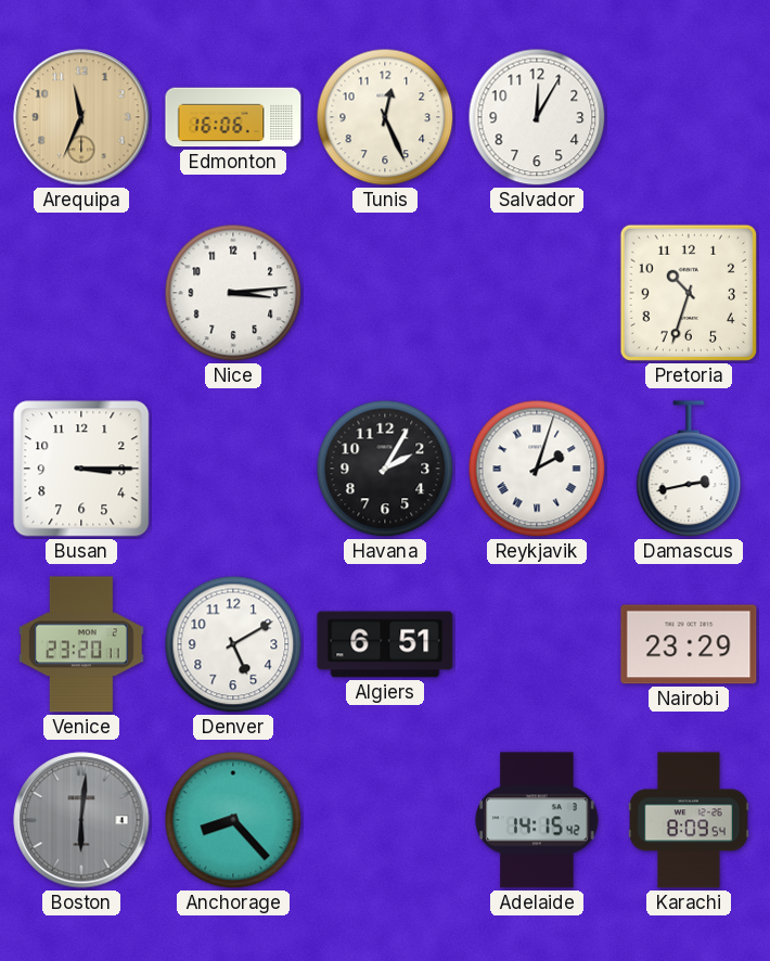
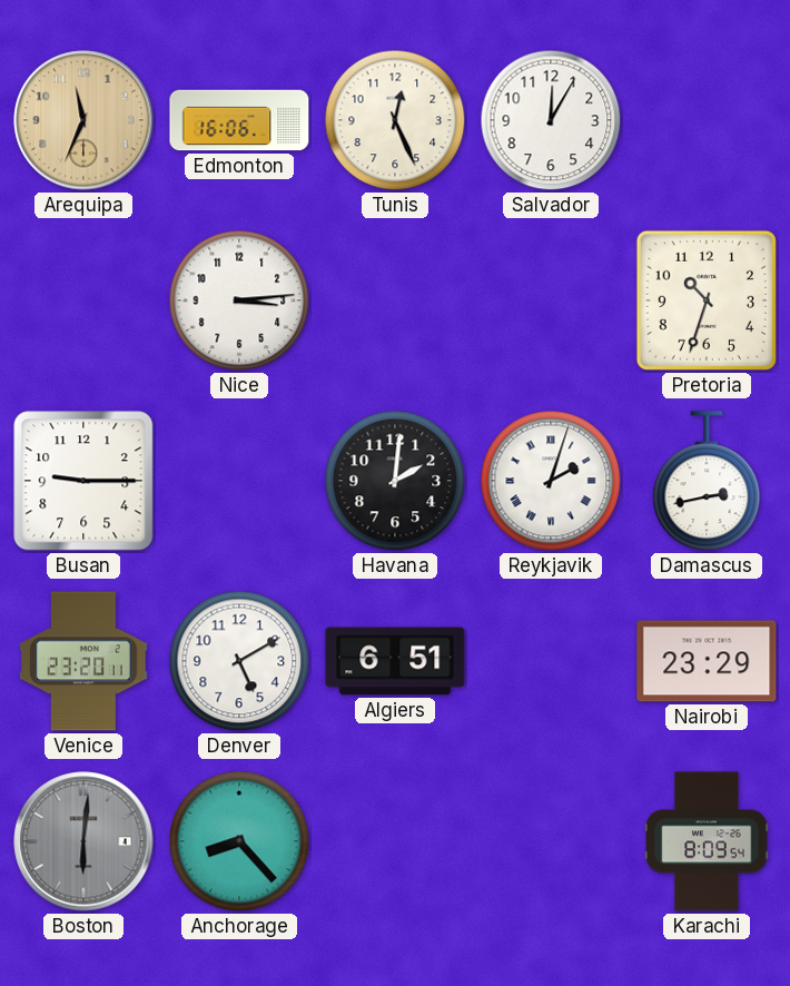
Busan: 3:15 -> 9:15 (83, 481)
Havana: 2:05 -> 2:01 (395, 481)
Adelaide: 14:15 -> none (537, 820)
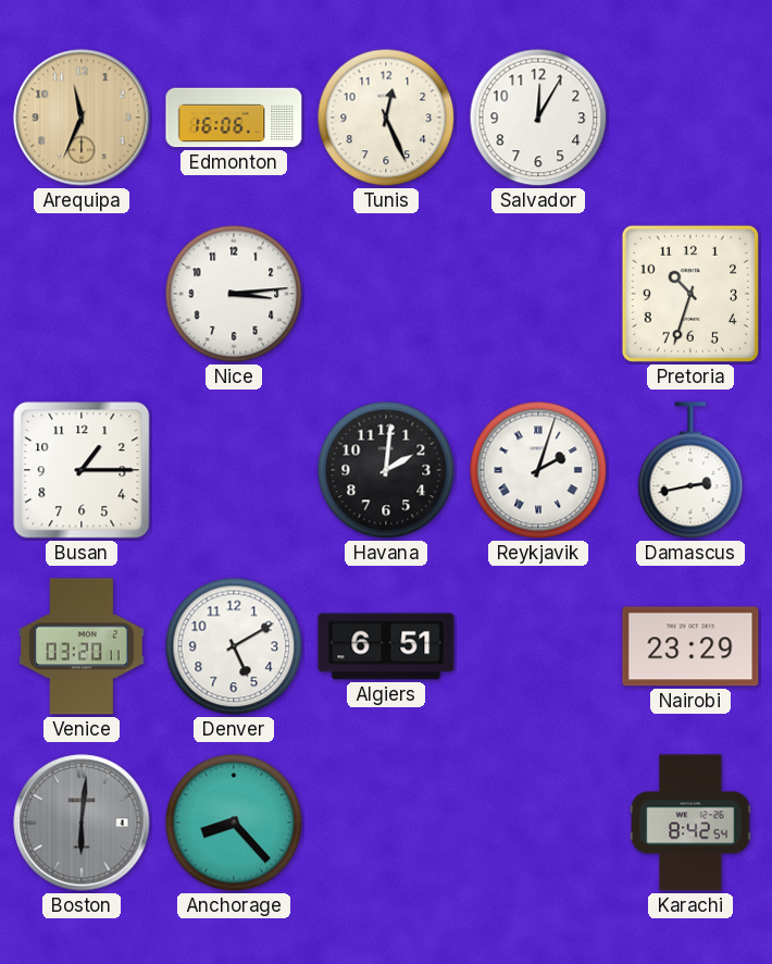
Busan: 9:15 -> 1:15 (82, 470)
Venice: 23:20 -> 03:20 (82, 646)
Karachi: 8:09 -> 8:42 (692, 823)
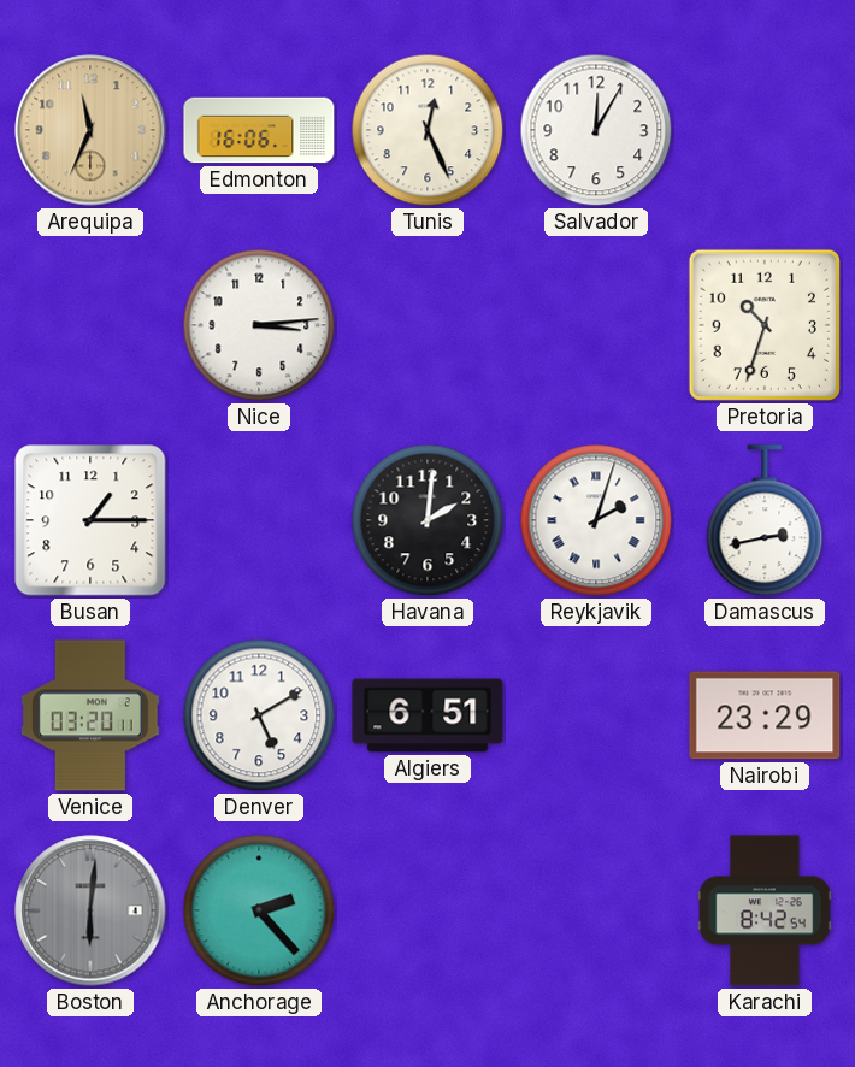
Anchorage: 8:23 -> 2:23 (259, 910)
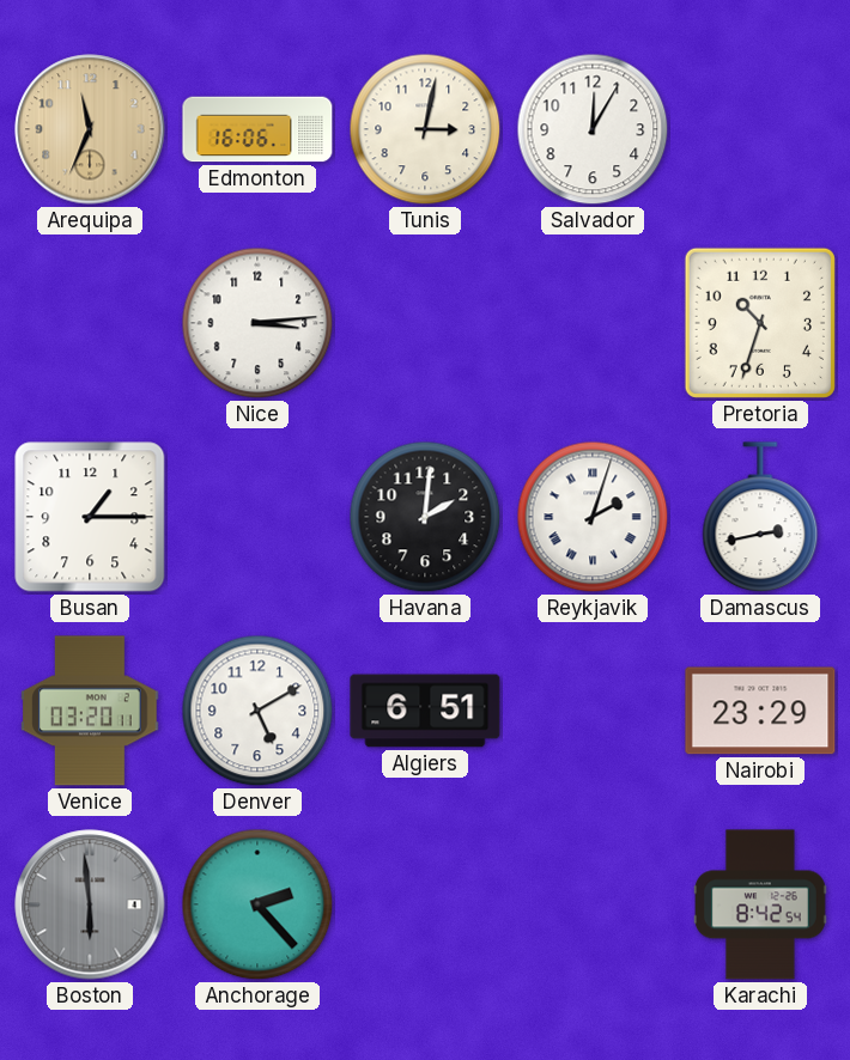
Tunis: 12:26 -> 3:02 (425, 129)
Boston: 6:01 -> 5:59 (90, 904)
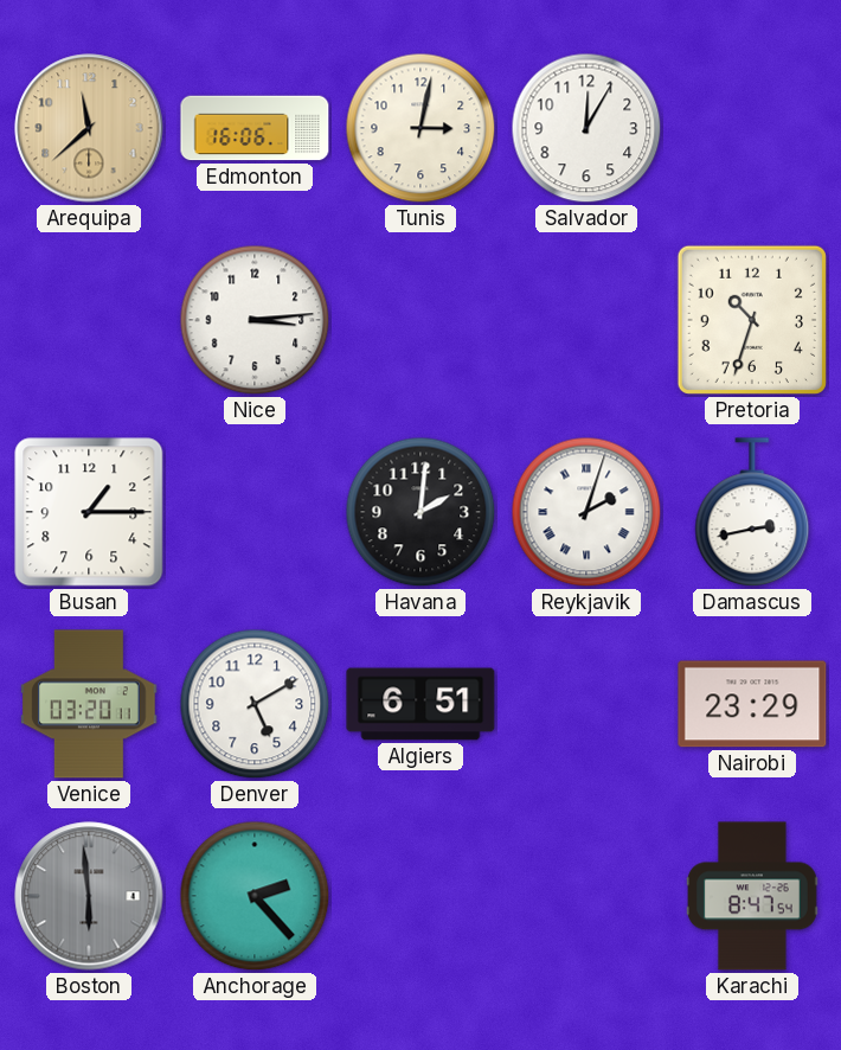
Arequipa: 11:34 -> 11:38 (89, 128)
Karachi: 8:42 -> 8:47 (753, 896)
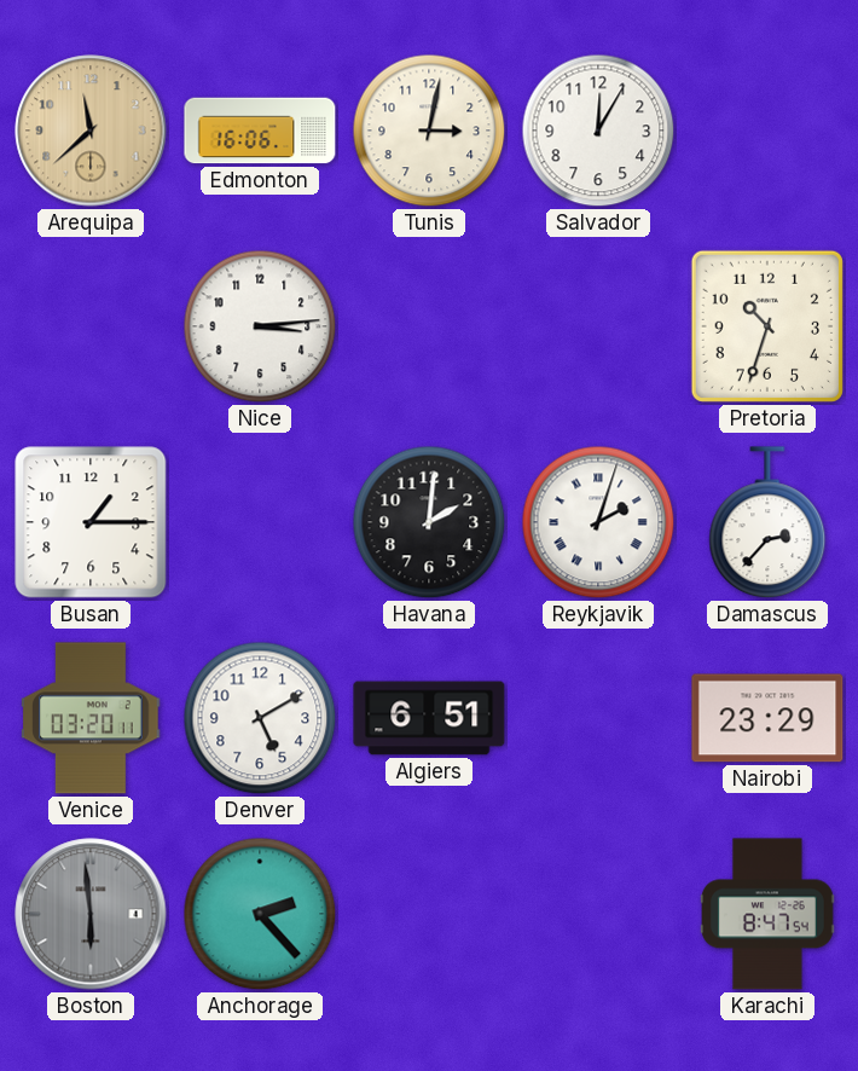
Damascus: 2:43 -> 2:37 (767, 523)
